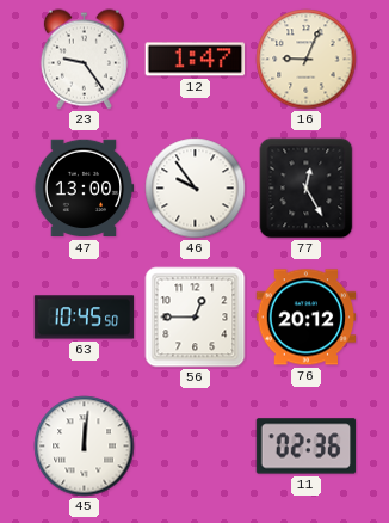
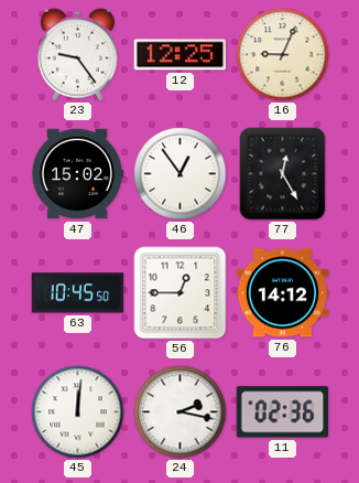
12: 1:47 -> 12:25 (181, 55)
47: 13:00 -> 15:02 (77, 174)
46: 9:54 -> 12:54 (181, 174)
76: 20:12 -> 14:12 (283, 293)
24: none -> 2:17 (181, 412)
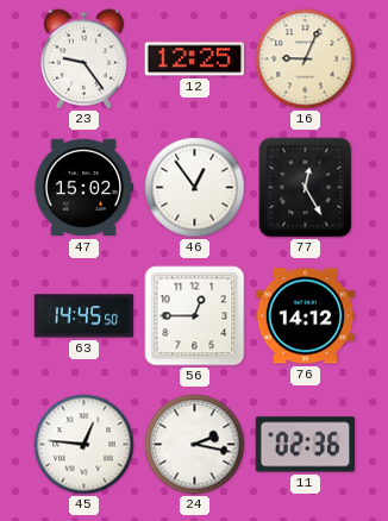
63: 10:45 -> 14:45 (85, 316)
45: 12:01 -> 12:46 (85, 445)
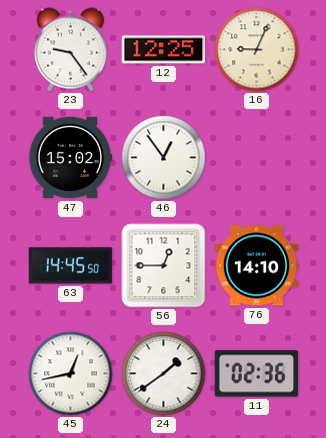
77: 12:25 -> none (306, 188)
76: 14:12 -> 14:10 (257, 266)
45: 12:46 -> 12:43 (71, 374)
24: 2:17 -> 1:39 (164, 374)
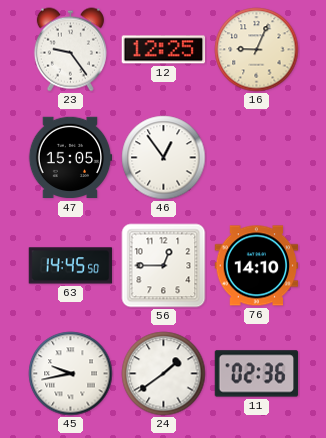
47: 15:02 -> 15:05 (70, 158)
45: 12:43 -> 9:43 (71, 374)
